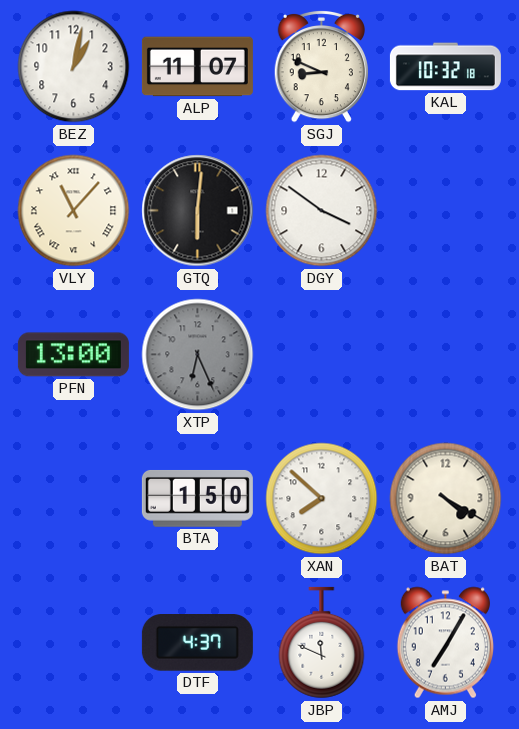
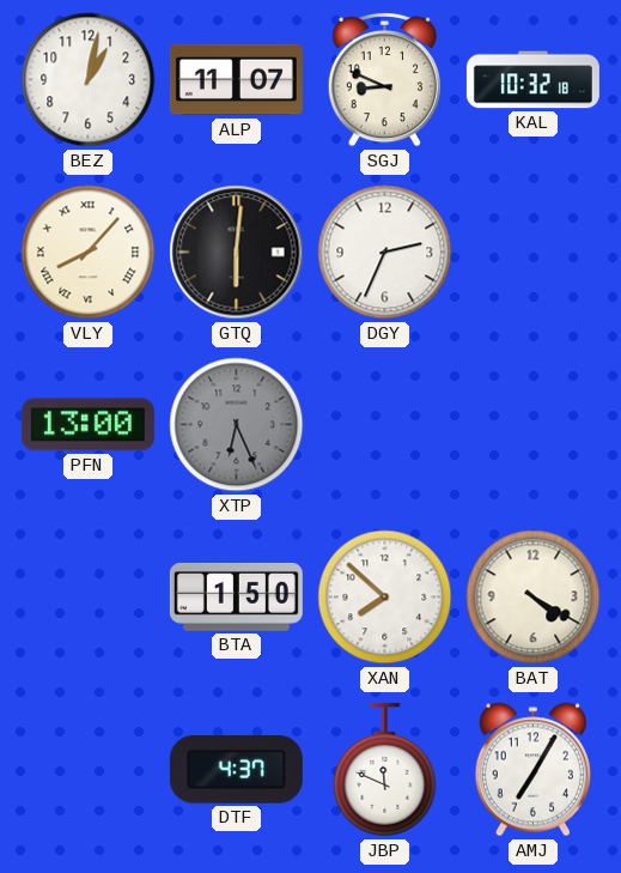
VLY: 11:07 -> 8:07 (89, 253)
DGY: 3:51 -> 2:34 (385, 253)
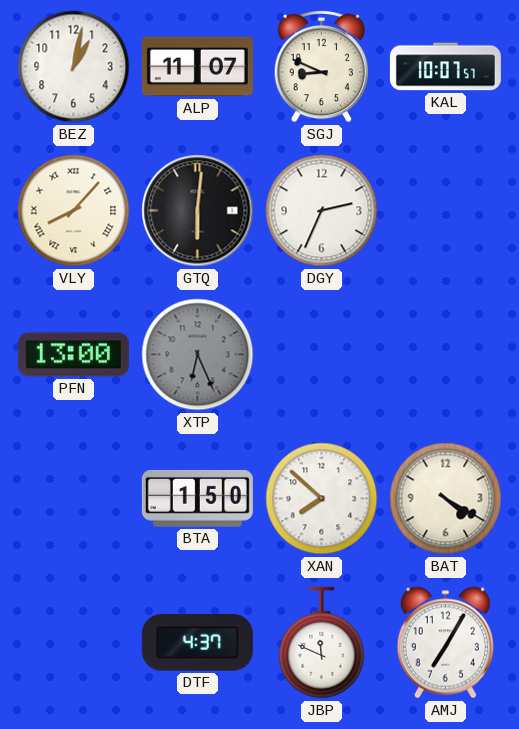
KAL: 10:32 -> 10:07 (445, 67)
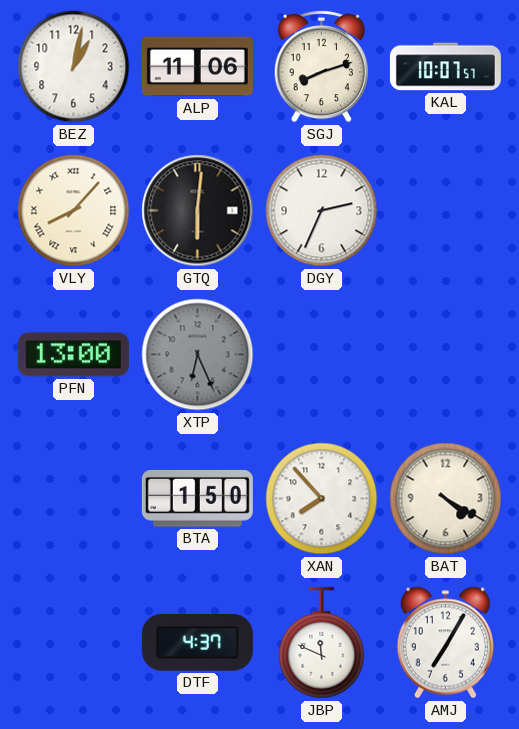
ALP: 11:07 -> 11:06 (197, 67)
SGJ: 8:49 -> 8:12 (321, 66)
XAN: 7:52 -> 7:53 (322, 499)
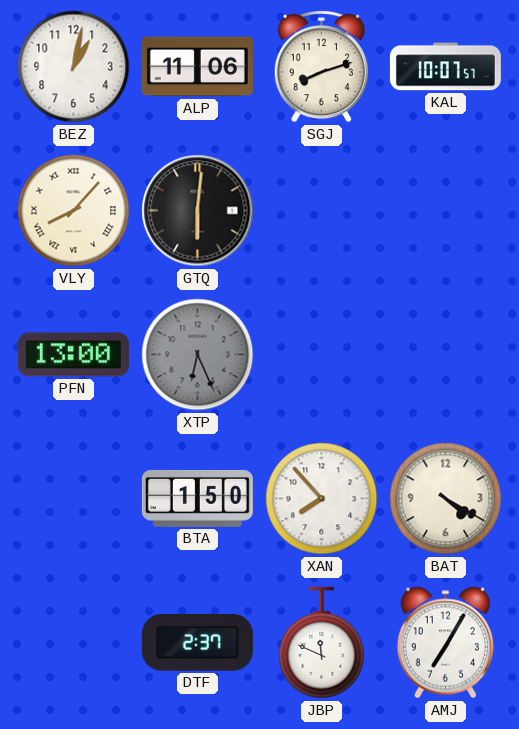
DGY: 2:34 -> none (322, 211)
DTF: 4:37 -> 2:37 (197, 643)
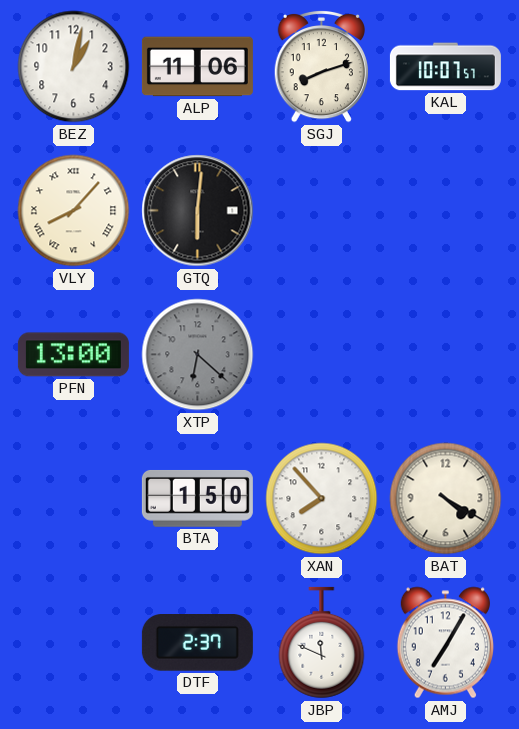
XTP: 6:26 -> 6:22 (198, 355)
